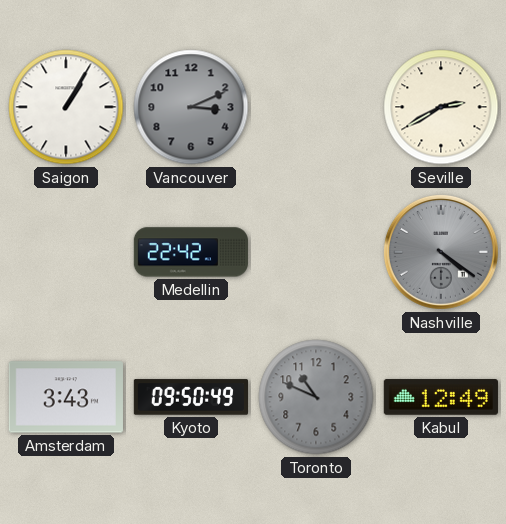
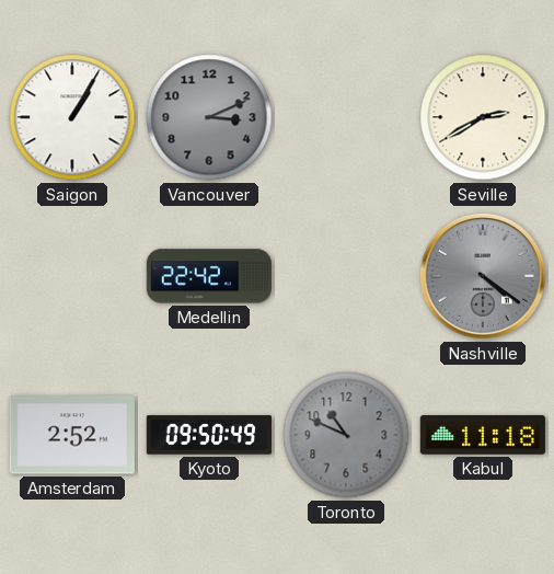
Amsterdam: 3:43 -> 2:52 (72, 435)
Kabul: 12:49 -> 11:18 (483, 435)
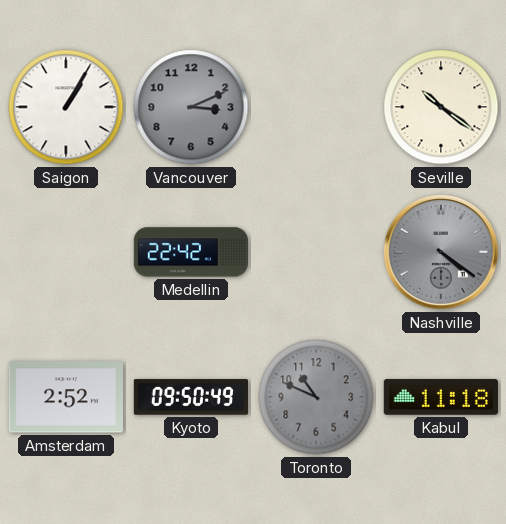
Seville: 2:40 -> 10:21 (441, 107)
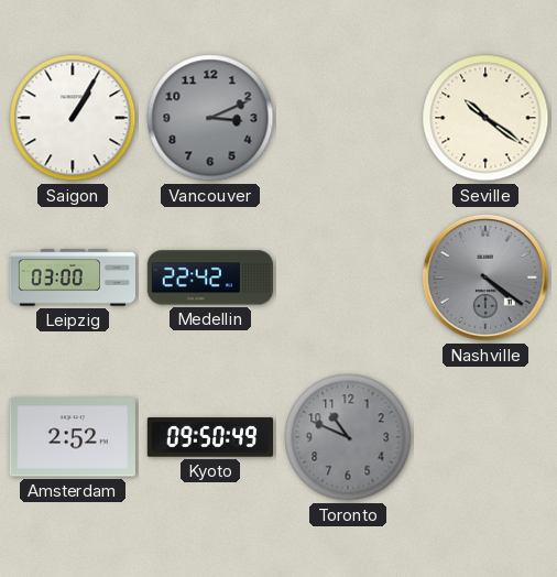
Leipzig: none -> 03:00 (72, 277)
Kabul: 11:18 -> none (441, 397)
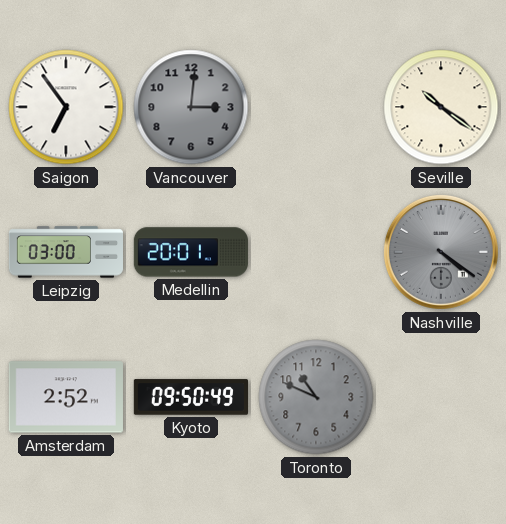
Saigon: 1:05 -> 6:54 (66, 107)
Vancouver: 3:11 -> 3:01 (191, 107)
Medellin: 22:42 -> 20:01 (191, 252)
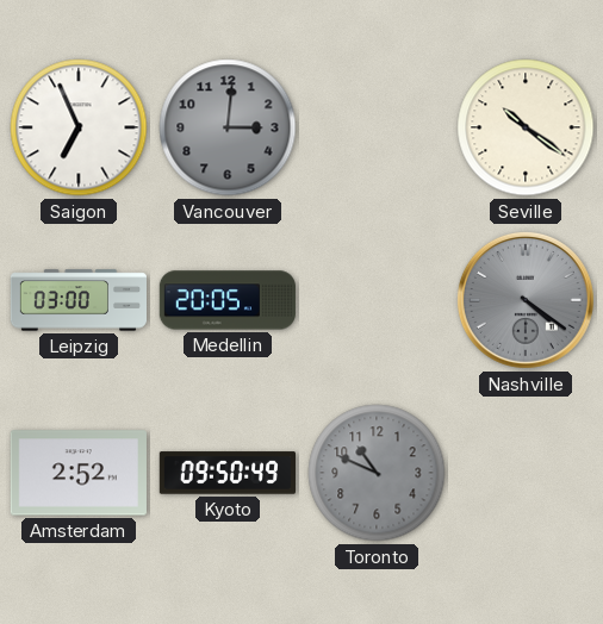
Saigon: 6:54 -> 6:56 (79, 127)
Medellin: 20:01 -> 20:05 (228, 300)
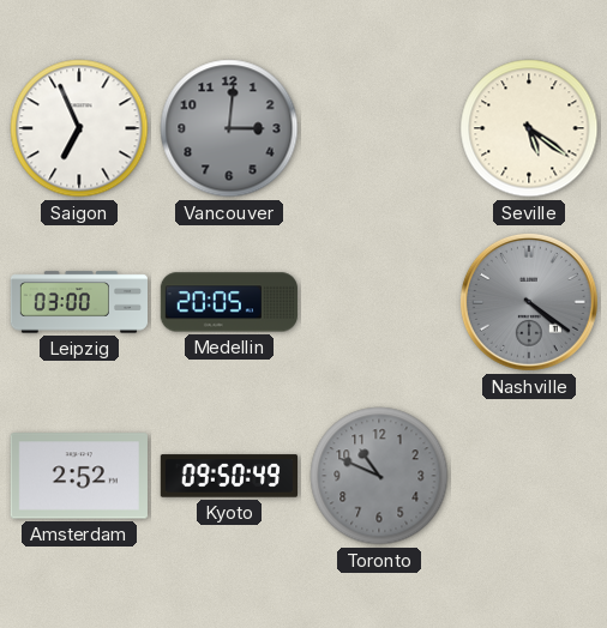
Seville: 10:21 -> 5:21 (529, 128)
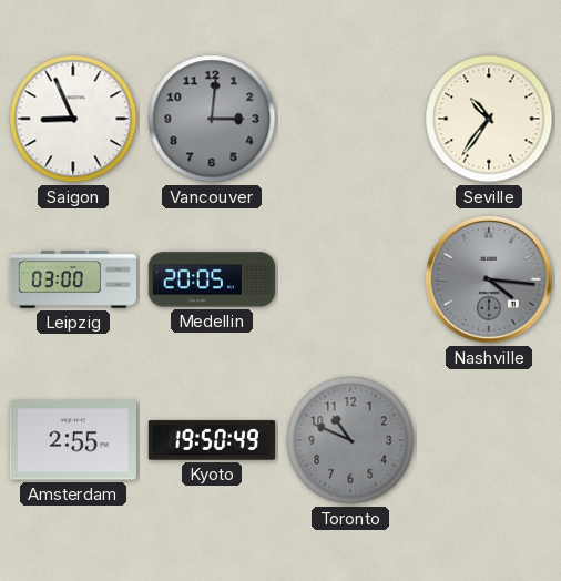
Saigon: 6:56 -> 8:56 (73, 119)
Seville: 5:21 -> 10:36 (489, 119)
Nashville: 4:21 -> 4:16 (489, 279)
Amsterdam: 2:52 -> 2:55 (73, 440)
Kyoto: 09:50 -> 19:50 (211, 440)
